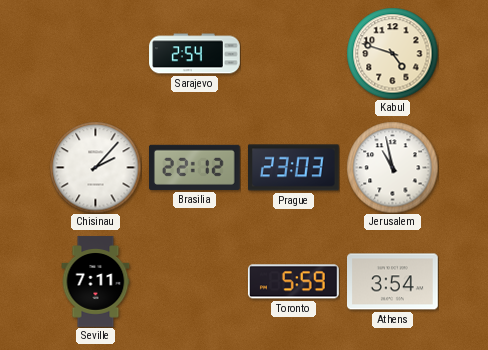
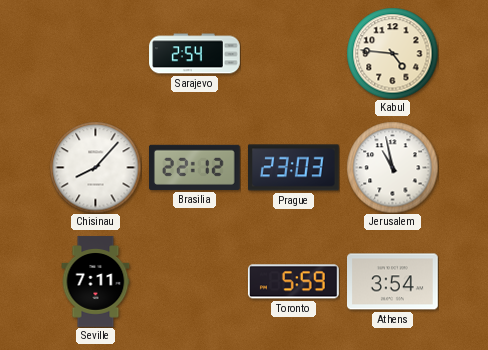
Kabul: 4:48 -> 4:46 (392, 53)
Chisinau: 2:07 -> 8:07 (95, 167)
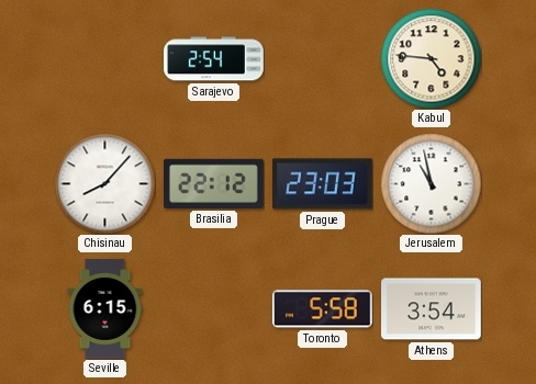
Seville: 7:11 -> 6:15 (105, 309)
Toronto: 5:59 -> 5:58 (322, 309)
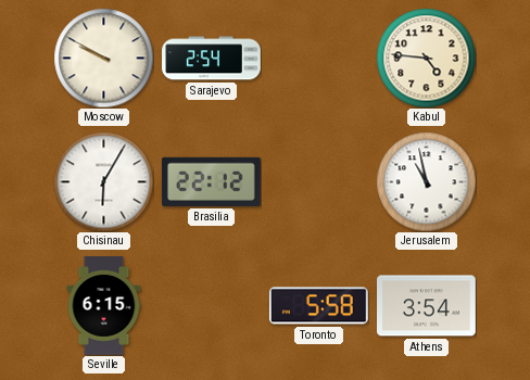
Moscow: none -> 9:50 (103, 58)
Chisinau: 8:07 -> 6:05 (103, 181)
Prague: 23:03 -> none (323, 184)
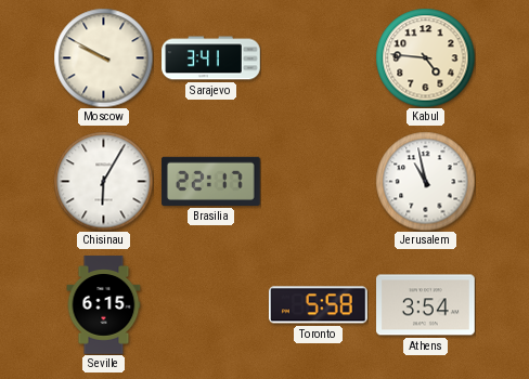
Sarajevo: 2:54 -> 3:41 (211, 58)
Brasilia: 22:12 -> 22:17 (211, 181)
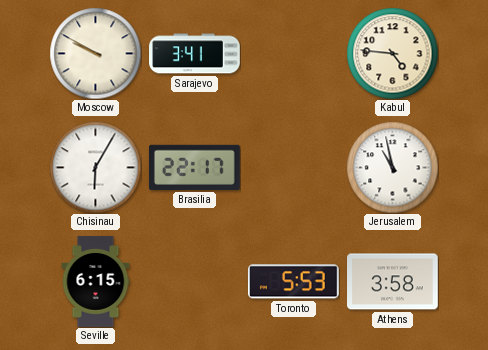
Toronto: 5:58 -> 5:53 (293, 282)
Athens: 3:54 -> 3:58 (393, 282)
